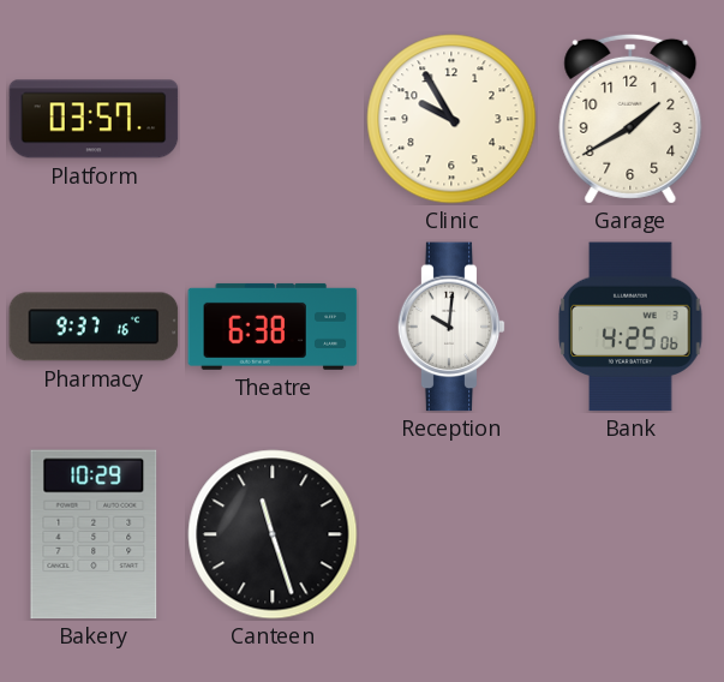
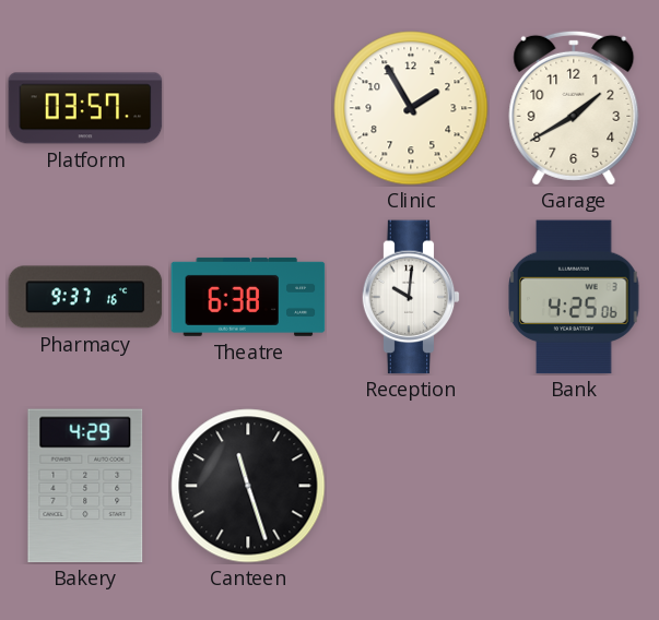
Clinic: 9:55 -> 1:55 (411, 108)
Bakery: 10:29 -> 4:29 (85, 486)
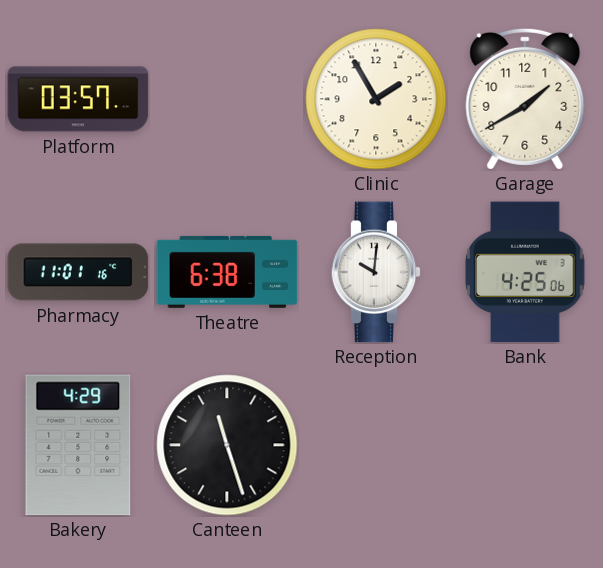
Pharmacy: 9:37 -> 11:01 (78, 272)
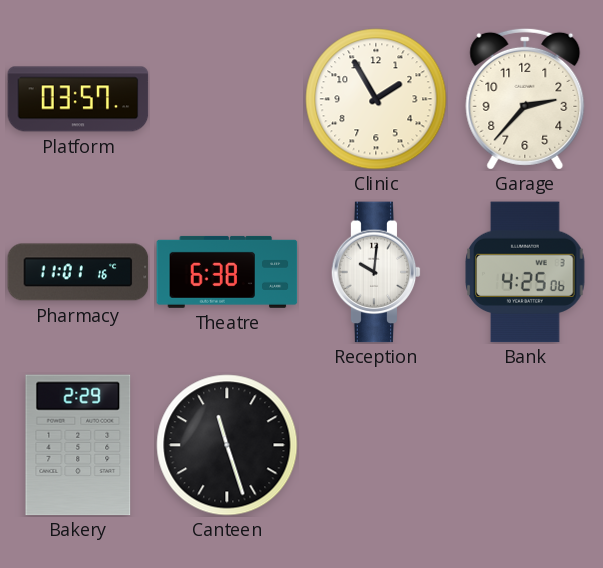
Garage: 1:40 -> 2:37 (525, 99)
Bakery: 4:29 -> 2:29 (78, 445)
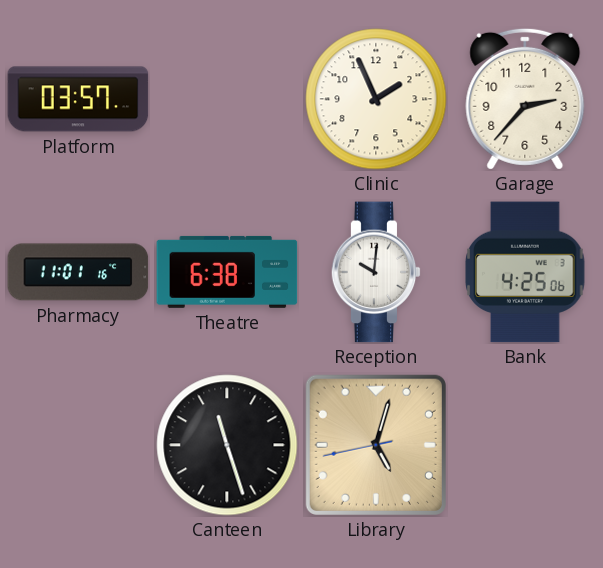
Clinic: 1:55 -> 1:56 (376, 99)
Bakery: 2:29 -> none (78, 445)
Library: none -> 5:02 (376, 445)
